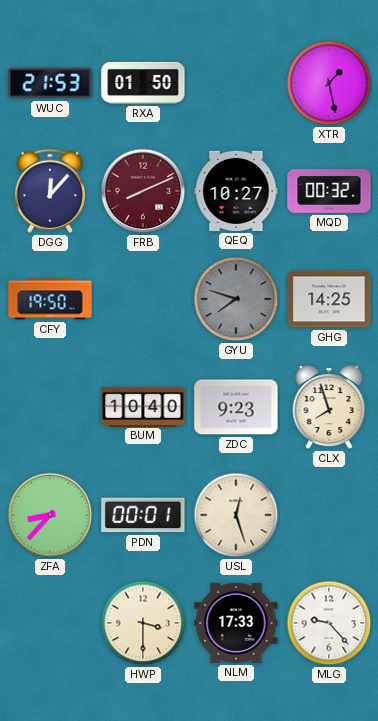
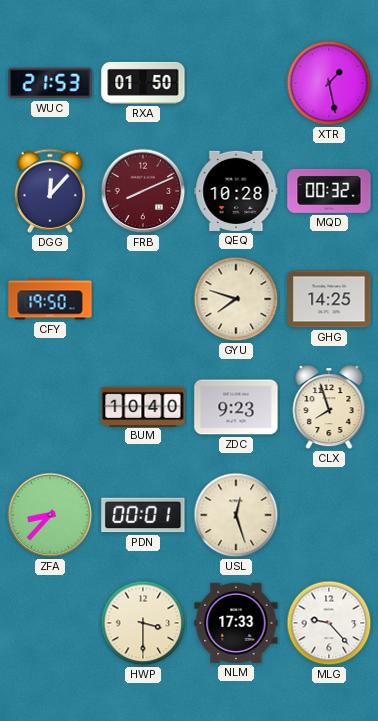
QEQ: 10:27 -> 10:28 (236, 191)
GYU dial: grey -> cream (236, 299)
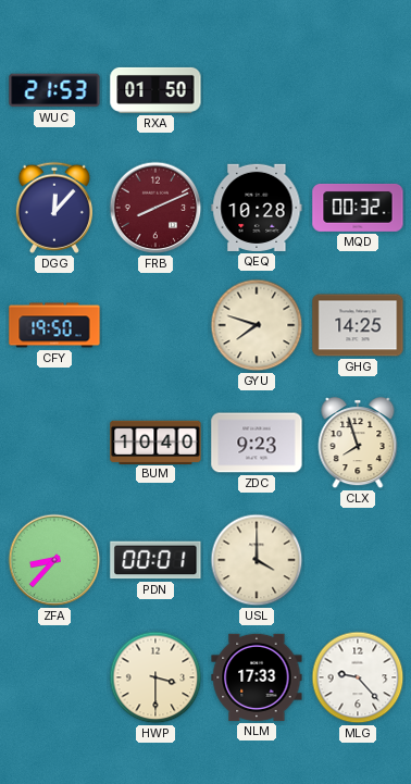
XTR: 1:28 -> none (329, 83)
USL: 12:27 -> 4:00 (257, 560)
